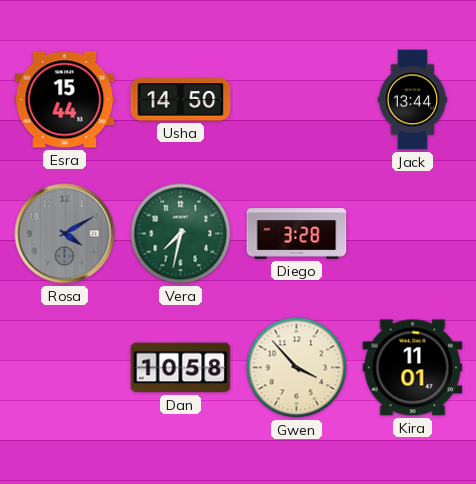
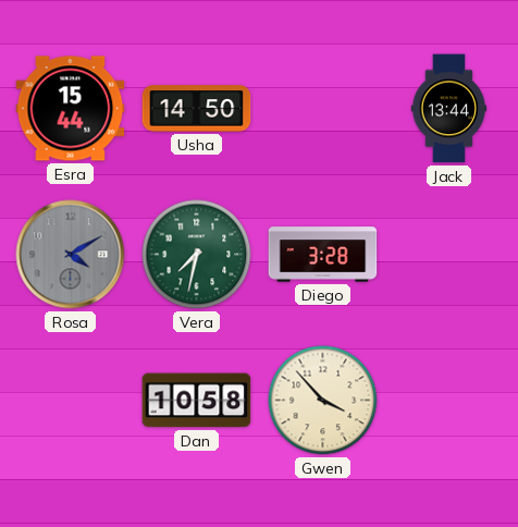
Kira: 11:01 -> none (413, 368)
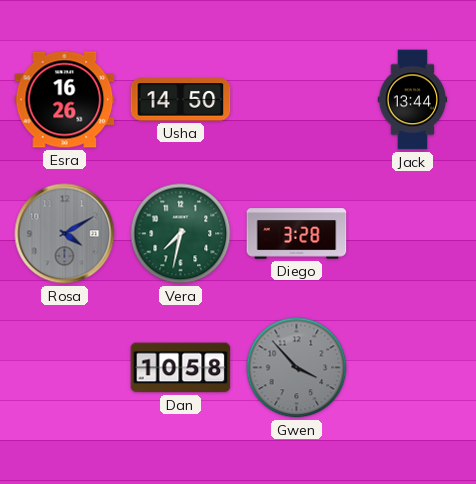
Esra: 15:44 -> 16:26 (65, 100)
Gwen dial: cream -> grey (297, 368)
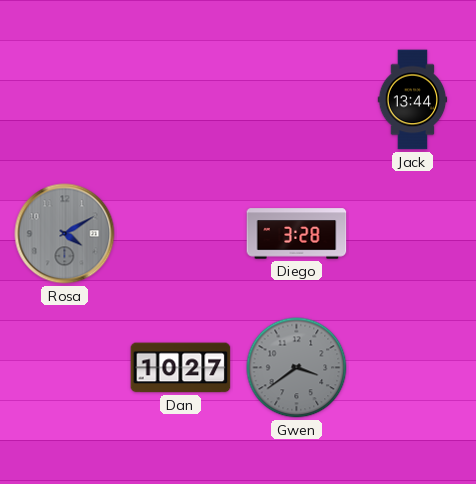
Esra: 16:26 -> none (65, 100)
Usha: 14:50 -> none (181, 100)
Vera: 7:32 -> none (181, 234)
Dan: 10:58 -> 10:27 (181, 368)
Gwen: 3:53 -> 3:39 (297, 368)
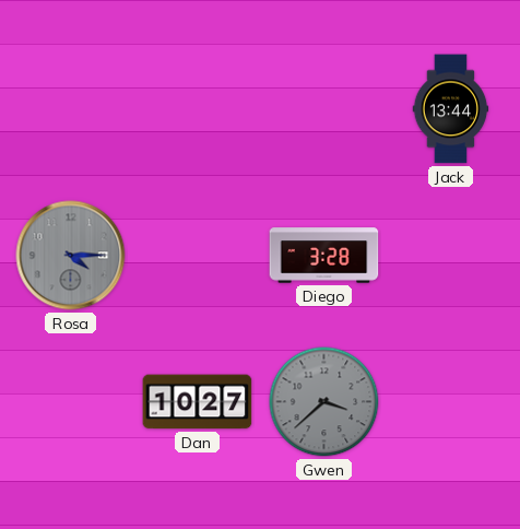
Rosa: 4:10 -> 4:15 (71, 256)
Gwen: 3:39 -> 3:38 (324, 402)
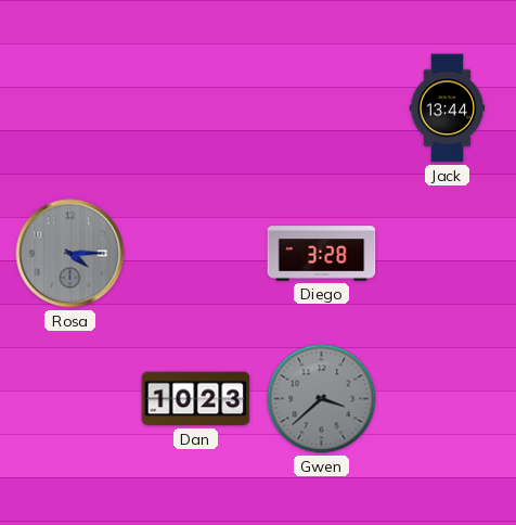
Dan: 10:27 -> 10:23 (196, 399)
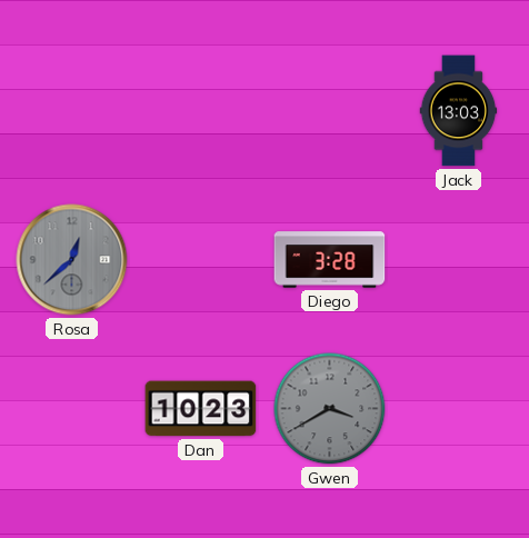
Jack: 13:44 -> 13:03 (459, 111)
Rosa: 4:15 -> 12:38 (72, 260)
Gwen: 3:38 -> 3:40 (330, 409)
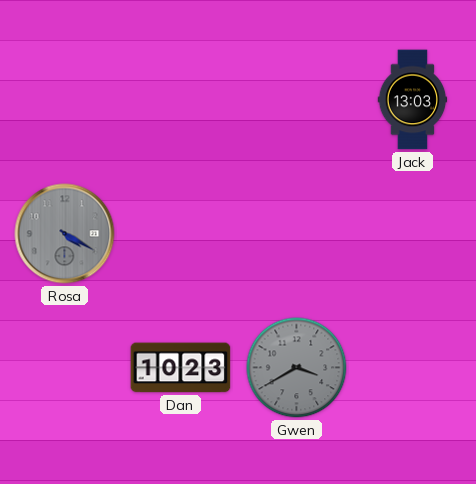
Rosa: 12:38 -> 4:20 (65, 234)
Diego: 3:28 -> none (330, 260)
